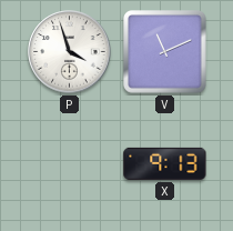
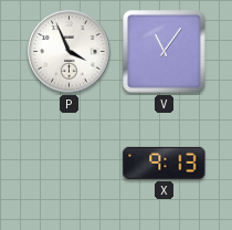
P: 3:57 -> 3:56 (70, 52)
V: 11:11 -> 11:06 (165, 52)
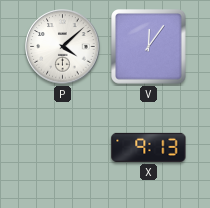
P: 3:56 -> 4:08 (63, 47)
V: 11:06 -> 12:06 (149, 47)
